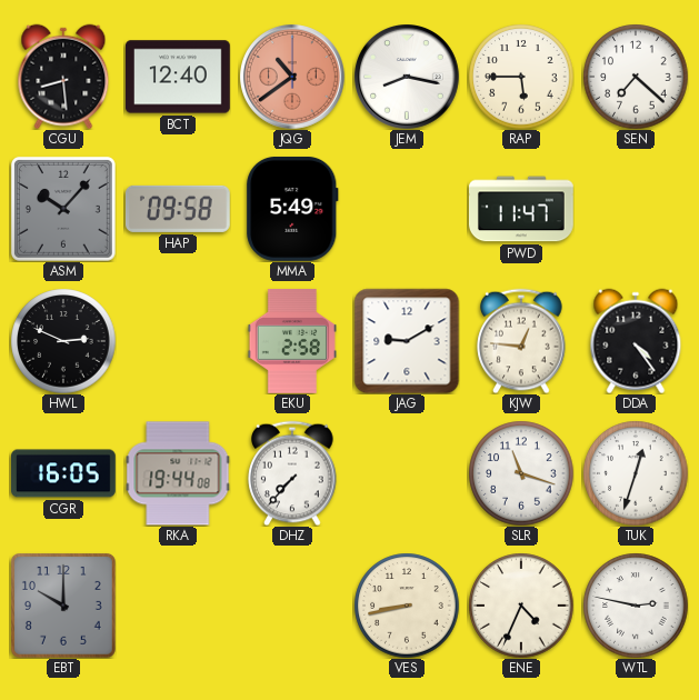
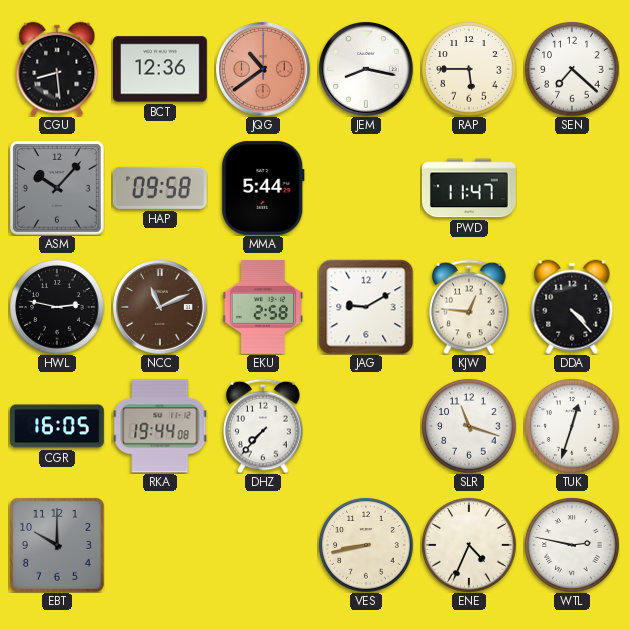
BCT: 12:40 -> 12:36 (160, 69)
MMA: 5:49 -> 5:44 (263, 188)
HWL: 2:49 -> 2:47 (57, 307)
NCC: none -> 11:11 (160, 307)
DDA: 4:24 -> 4:23 (572, 307)
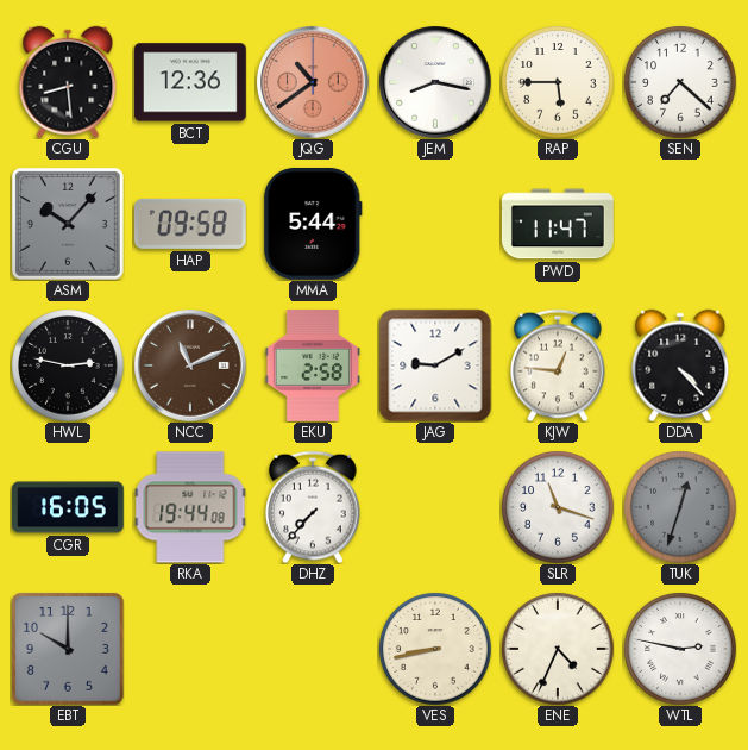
TUK dial: white -> grey (680, 507)
